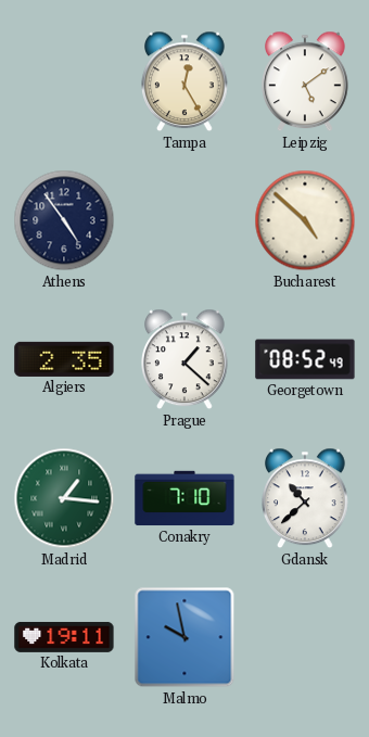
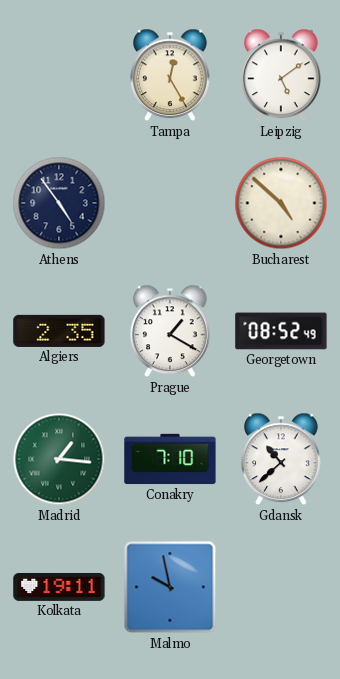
Prague: 1:22 -> 1:20 (171, 331)
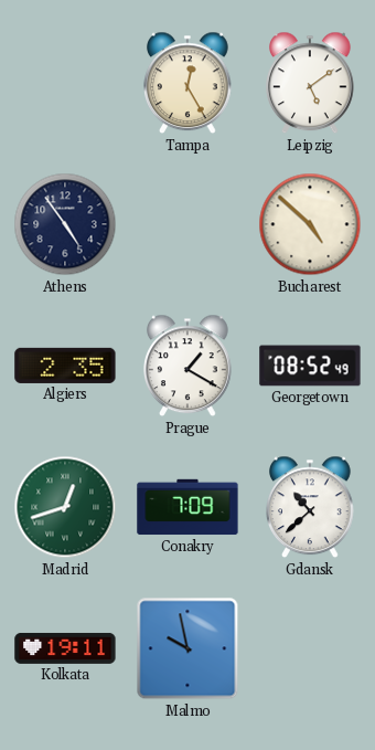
Madrid: 1:16 -> 12:42 (65, 507)
Conakry: 7:10 -> 7:09 (187, 507)
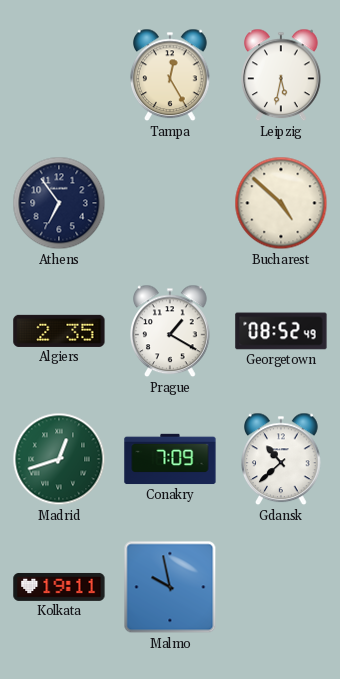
Leipzig: 5:09 -> 5:32 (282, 75)
Athens: 4:54 -> 6:54 (59, 203)
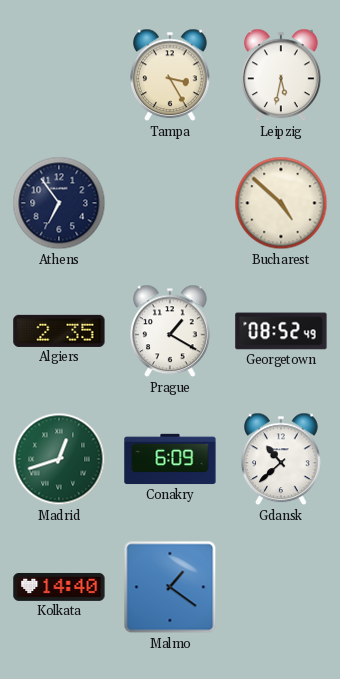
Tampa: 12:25 -> 3:25 (171, 75)
Conakry: 7:09 -> 6:09 (170, 459)
Kolkata: 19:11 -> 14:40 (59, 587)
Malmo: 9:58 -> 1:21 (170, 587)
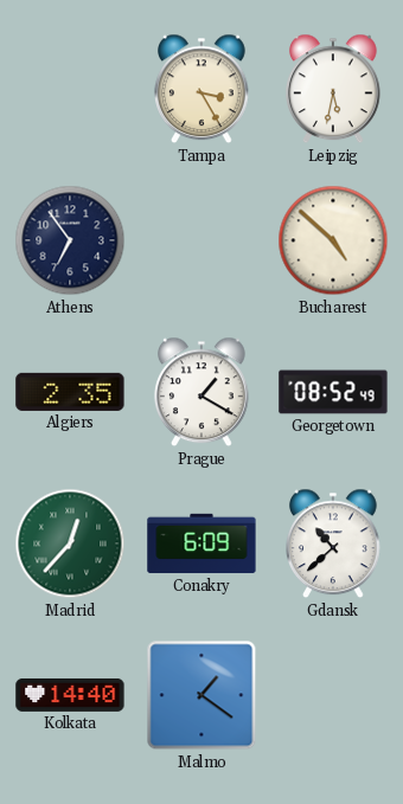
Madrid: 12:42 -> 12:37 (70, 543)
